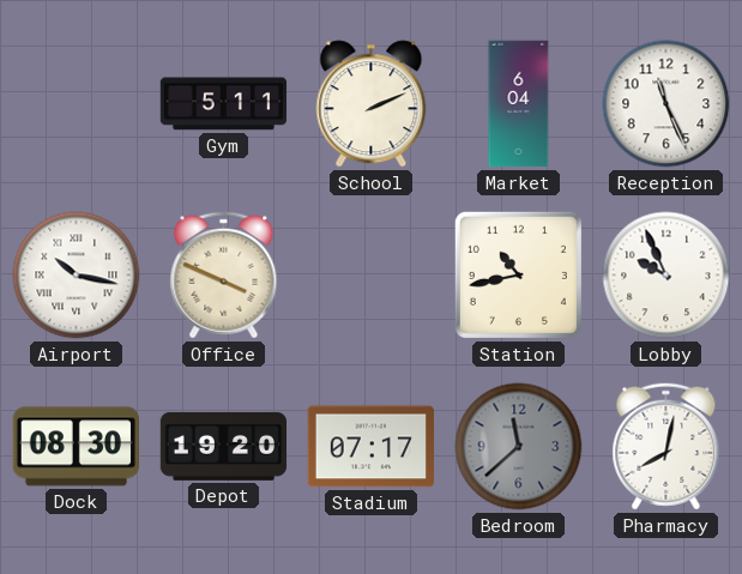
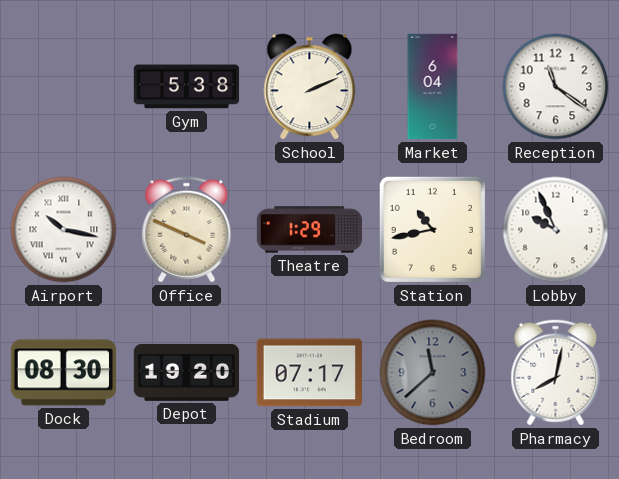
Gym: 5:11 -> 5:38 (187, 87)
Reception: 11:26 -> 11:21 (556, 87)
Theatre: none -> 1:29 (310, 230)
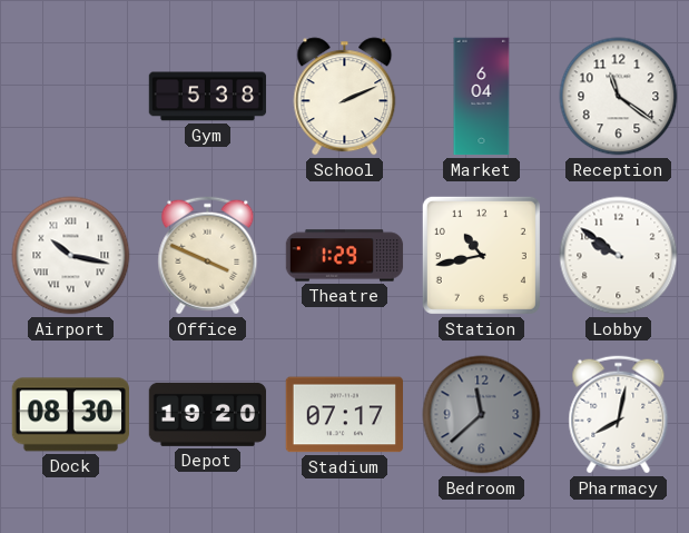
Lobby: 9:56 -> 9:51 (619, 256)
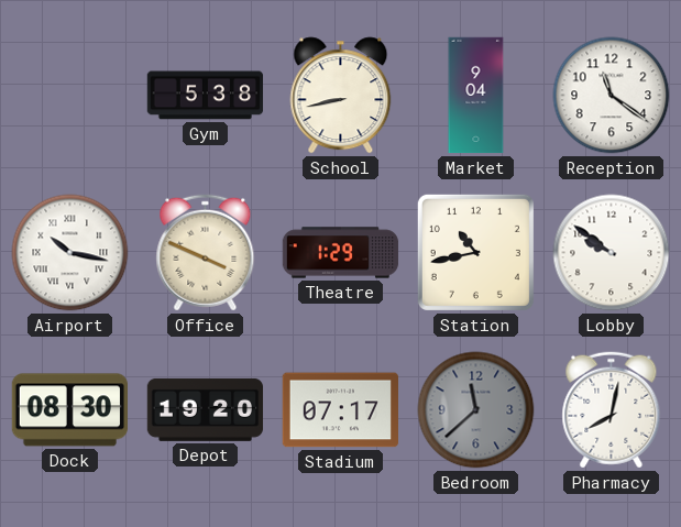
School: 2:11 -> 8:43 (341, 96)
Market: 6:04 -> 9:04 (476, 96)
